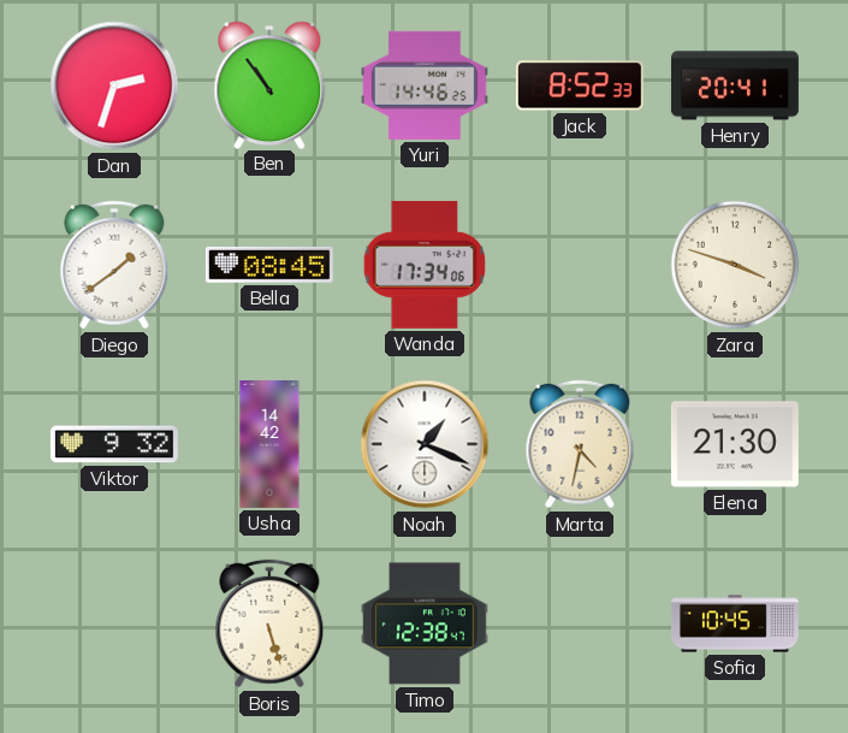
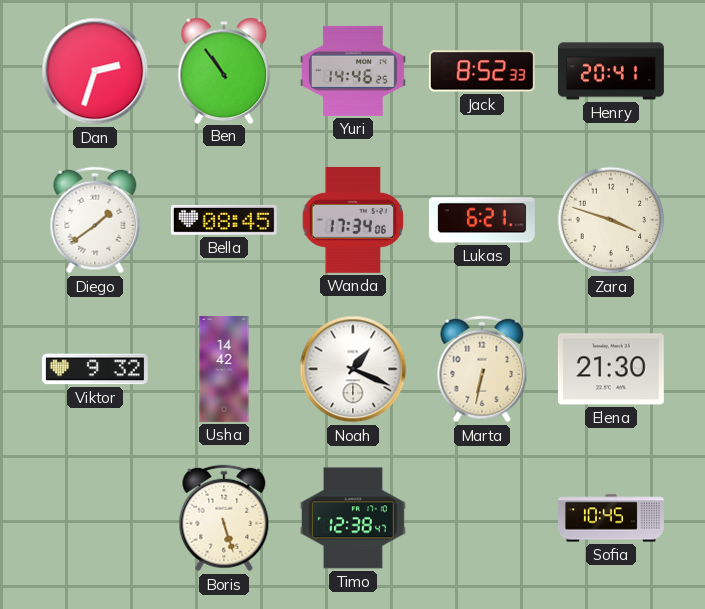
Lukas: none -> 6:21 (482, 220)
Marta: 4:32 -> 6:32 (482, 369)
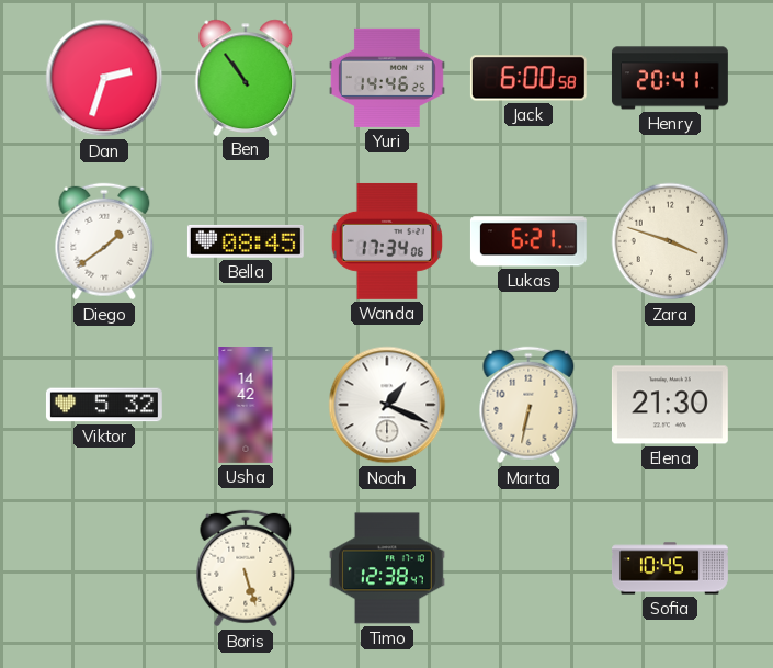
Jack: 8:52 -> 6:00 (528, 78)
Viktor: 9:32 -> 5:32 (104, 405)
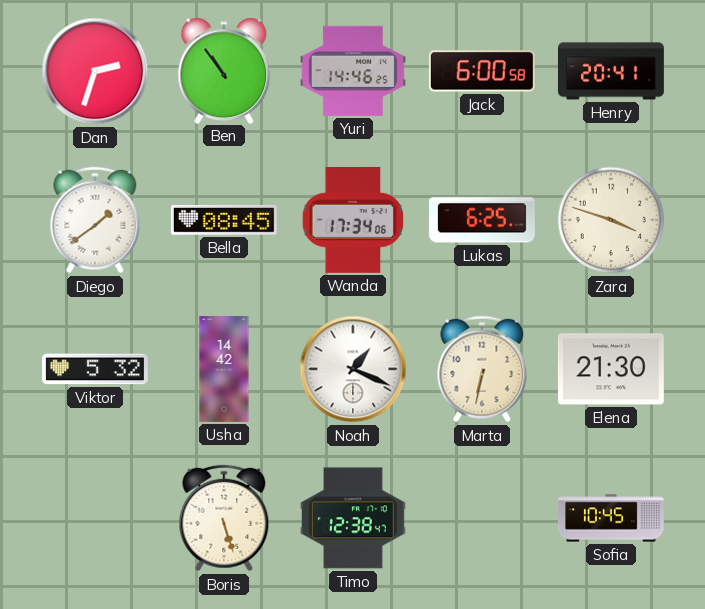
Lukas: 6:21 -> 6:25 (482, 220)
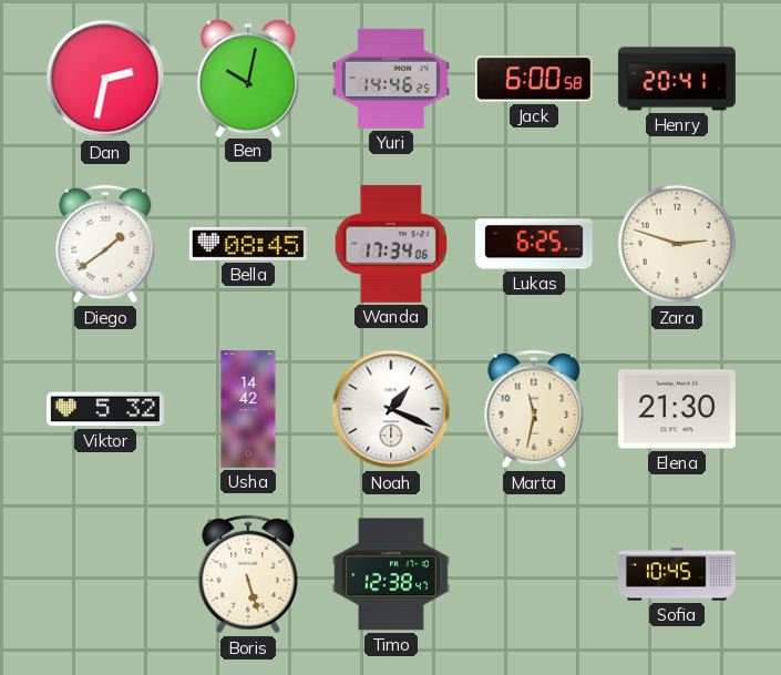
Dan: 2:33 -> 2:32 (105, 79)
Ben: 10:54 -> 10:02 (248, 78)
Zara: 3:48 -> 2:48 (677, 244)
Marta: 6:32 -> 11:32 (534, 409)
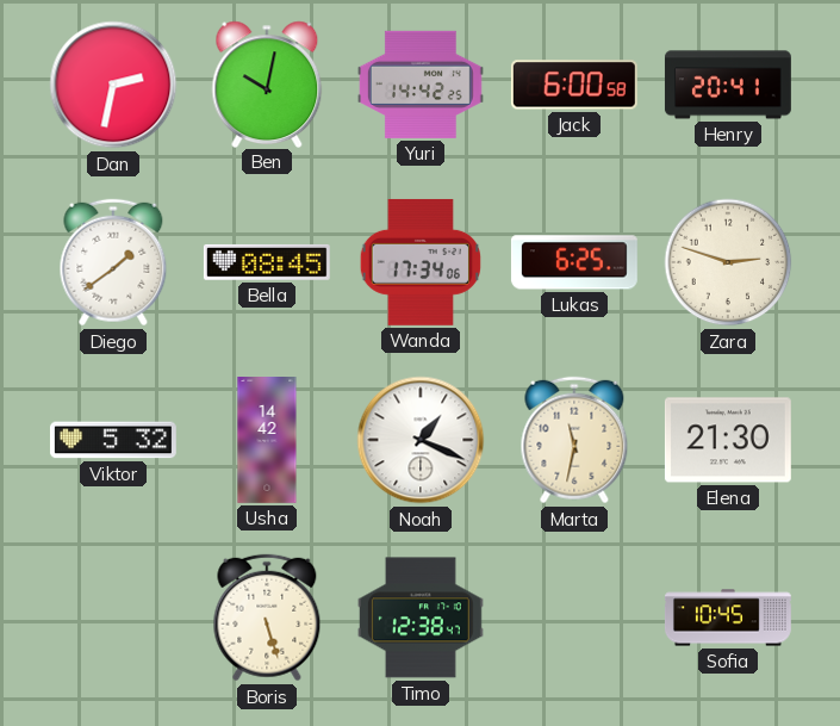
Yuri: 14:46 -> 14:42 (421, 85)
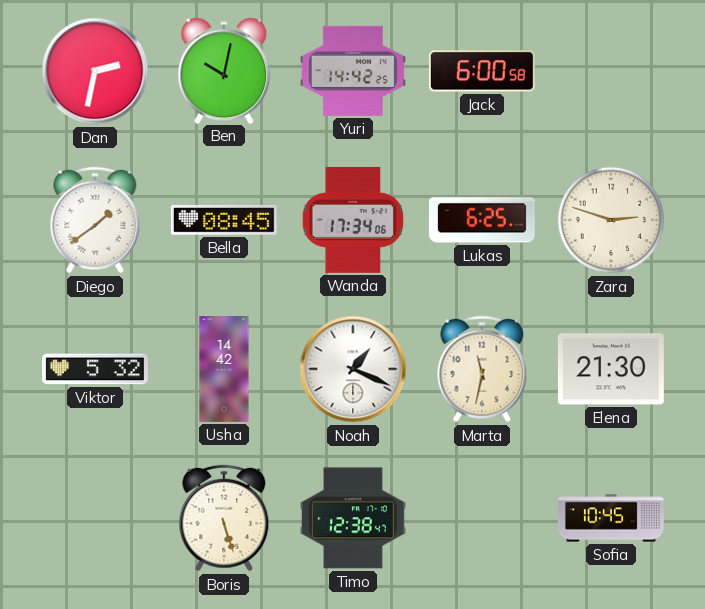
Henry: 20:41 -> none (728, 85)
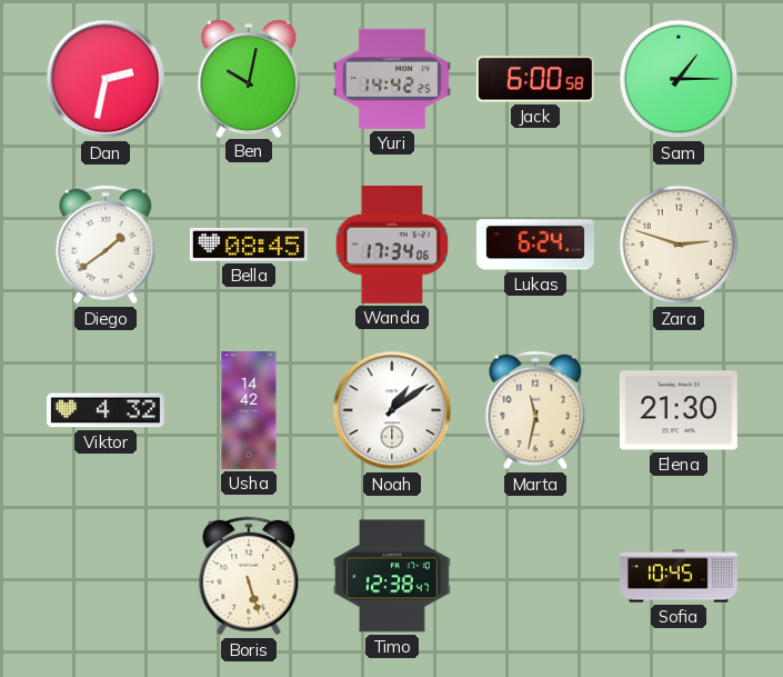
Sam: none -> 1:15 (679, 79)
Lukas: 6:25 -> 6:24 (535, 245)
Viktor: 5:32 -> 4:32 (106, 410)
Noah: 1:19 -> 1:09 (392, 410)
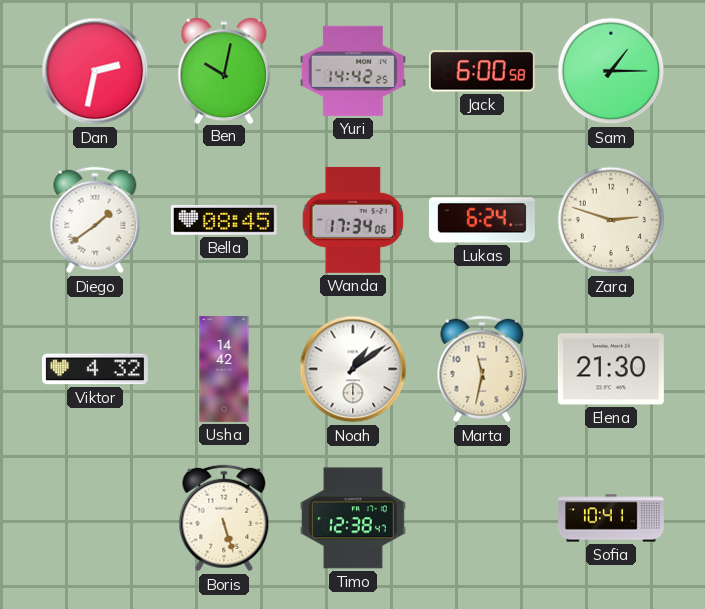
Sofia: 10:45 -> 10:41 (611, 518)
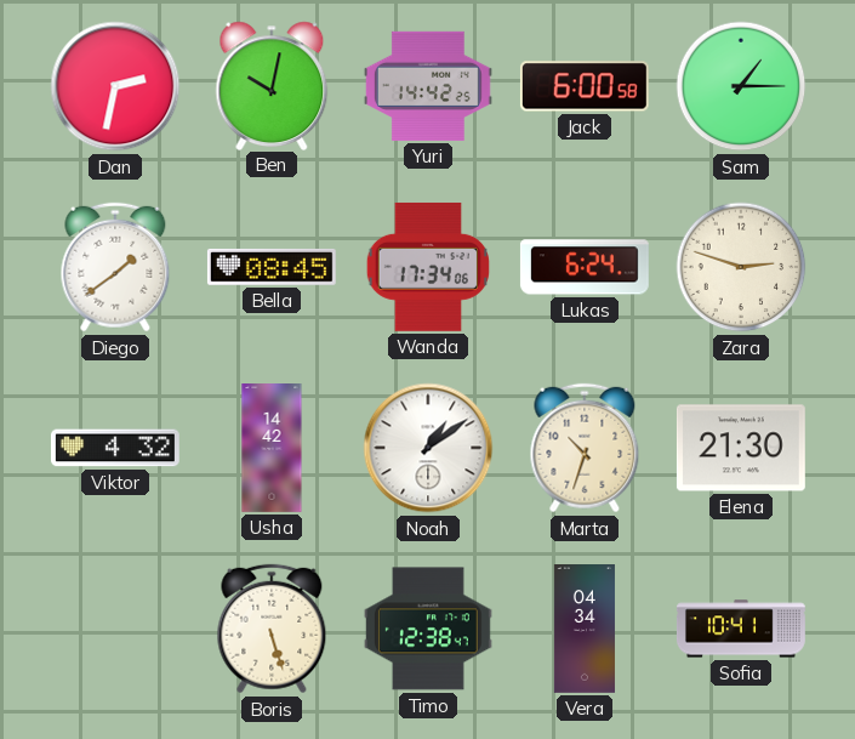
Marta: 11:32 -> 10:33 (585, 448)
Vera: none -> 04:34 (585, 630)
